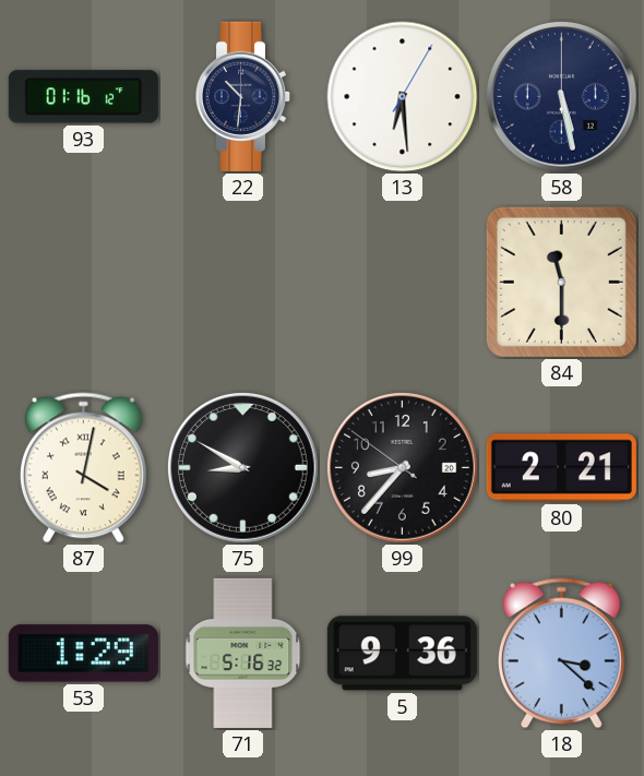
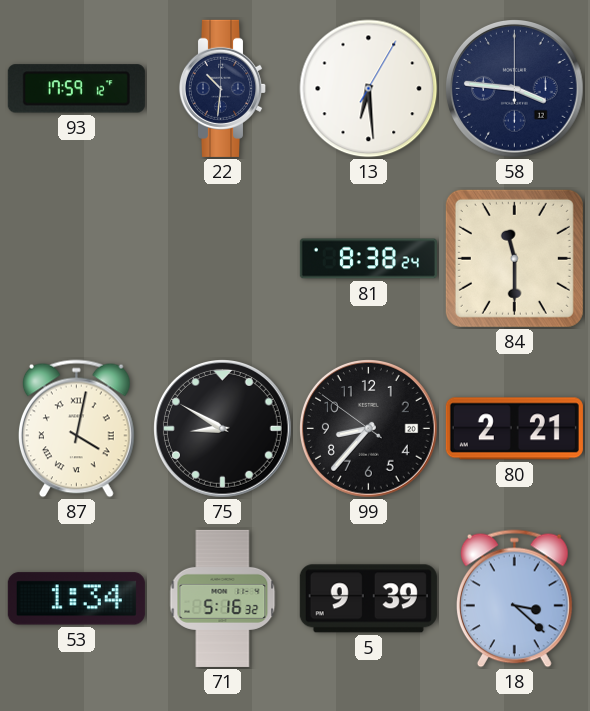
93: 01:16 -> 17:59 (76, 89)
58: 5:28 -> 3:46 (515, 89)
81: none -> 8:38 (368, 259)
53: 1:29 -> 1:34 (76, 599)
5: 9:36 -> 9:39 (368, 599)
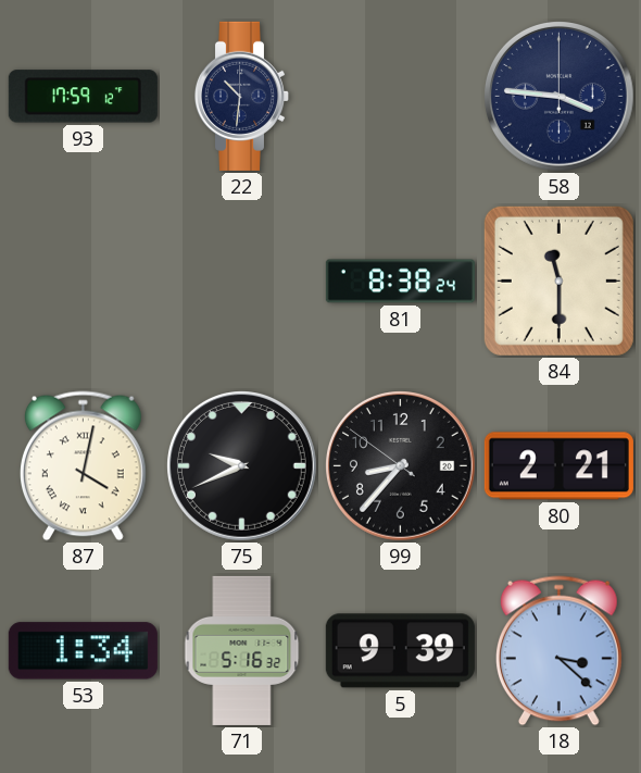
13: 6:29 -> none (369, 89)
75: 8:50 -> 9:41 (242, 466)
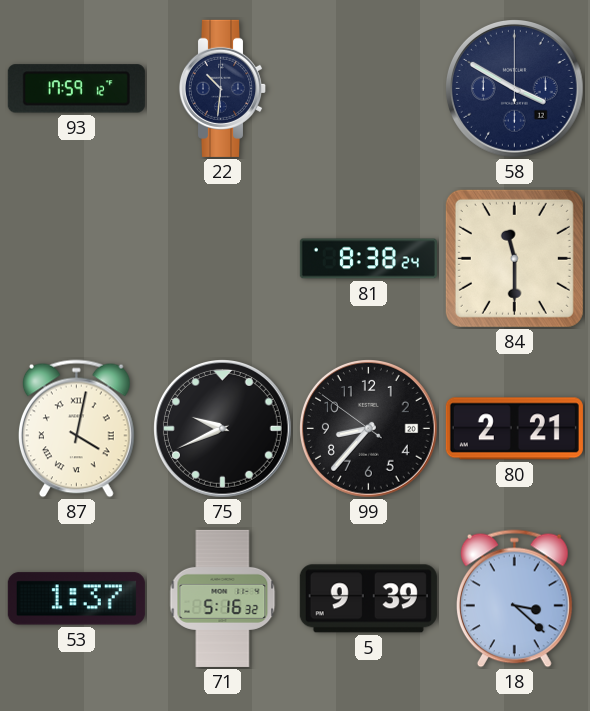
58: 3:46 -> 3:50 (515, 89)
53: 1:34 -> 1:37 (76, 599)
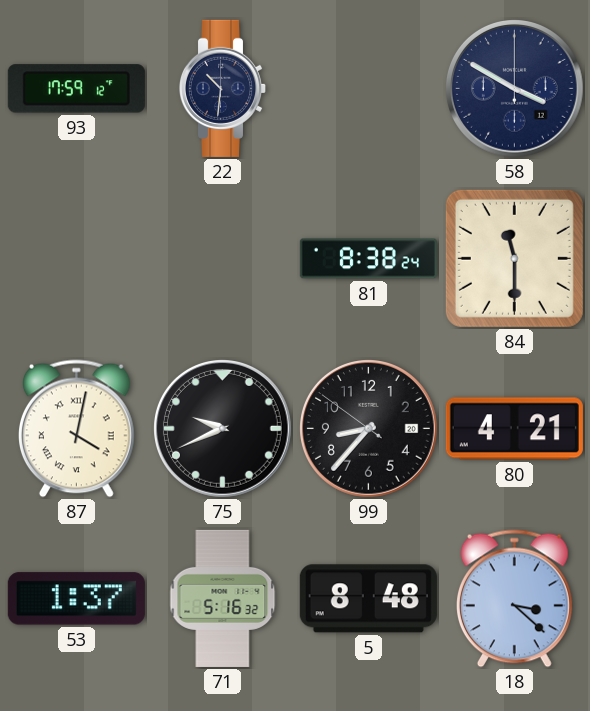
80: 2:21 -> 4:21 (514, 429)
5: 9:39 -> 8:48 (368, 599)
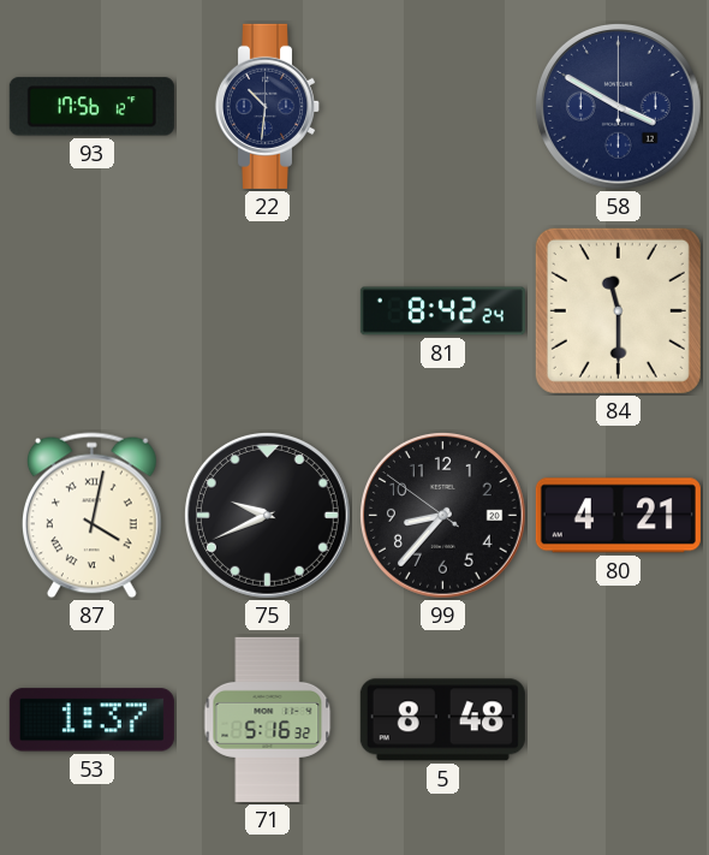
93: 17:59 -> 17:56 (91, 107)
81: 8:38 -> 8:42 (442, 311)
18: 3:22 -> none (514, 599)
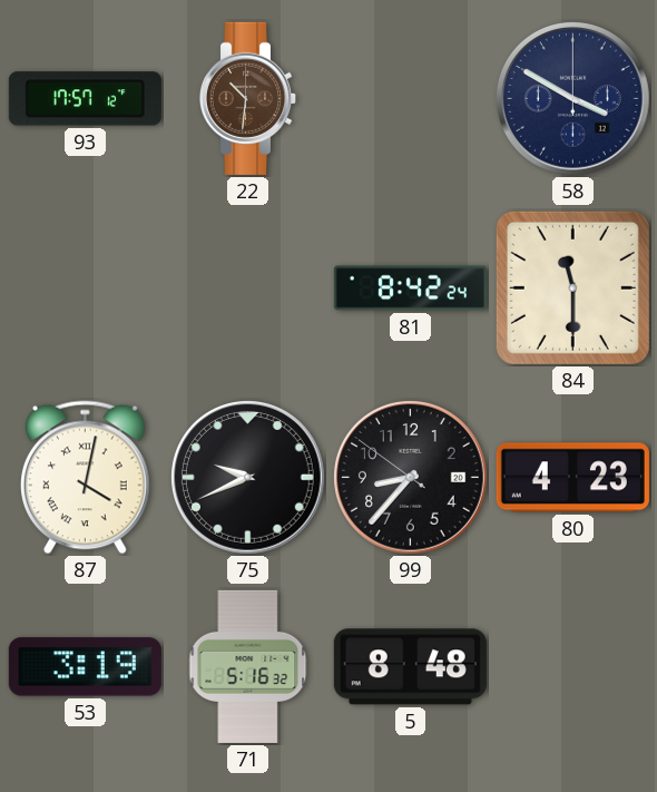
93: 17:56 -> 17:57 (85, 99)
22 dial: navy -> brown (248, 98)
80: 4:21 -> 4:23 (572, 478)
53: 1:37 -> 3:19 (85, 667)
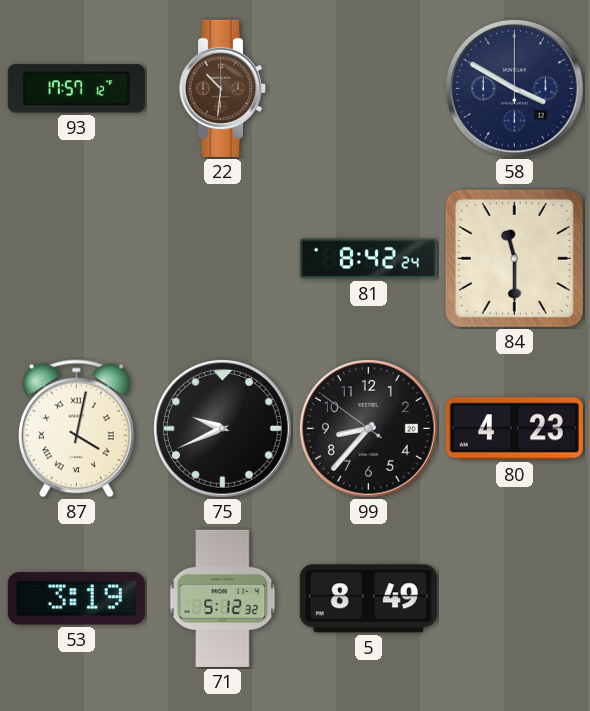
71: 5:16 -> 5:12 (223, 598)
5: 8:48 -> 8:49 (368, 599)
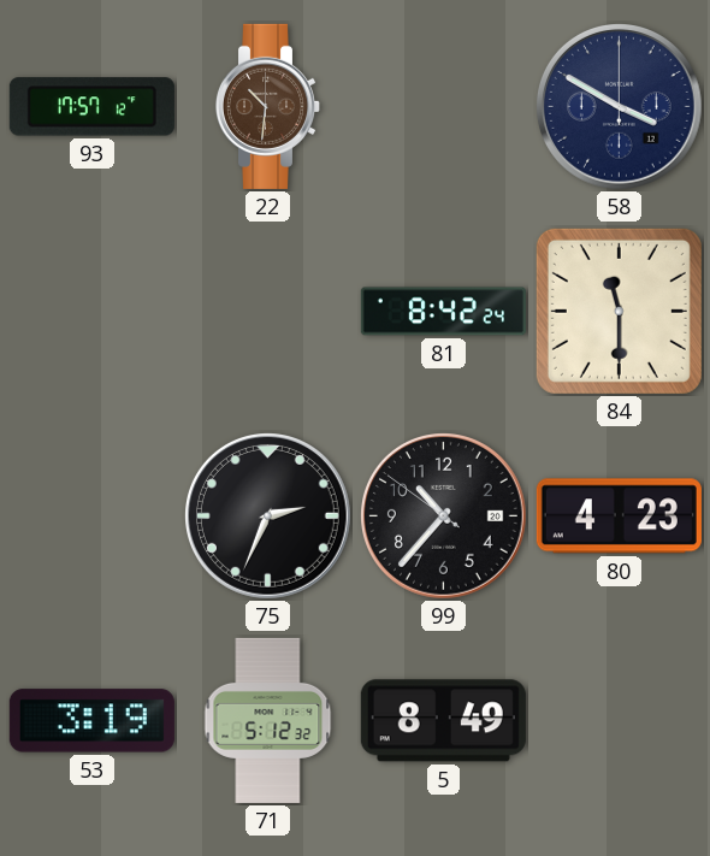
87: 4:02 -> none (76, 429)
75: 9:41 -> 2:34 (268, 516)
99: 8:36 -> 10:36 (444, 516)
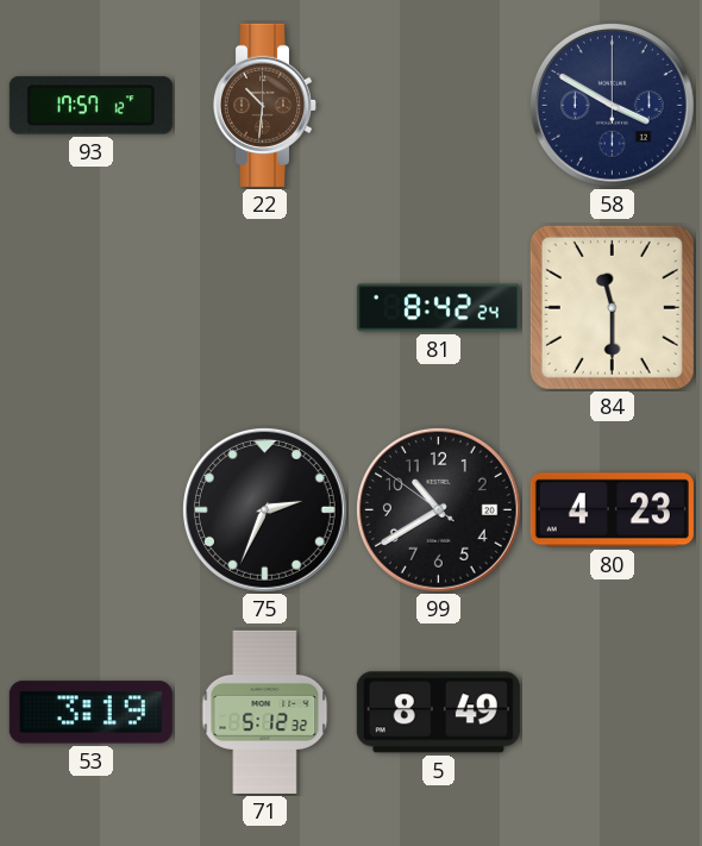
99: 10:36 -> 10:39 (439, 510)
